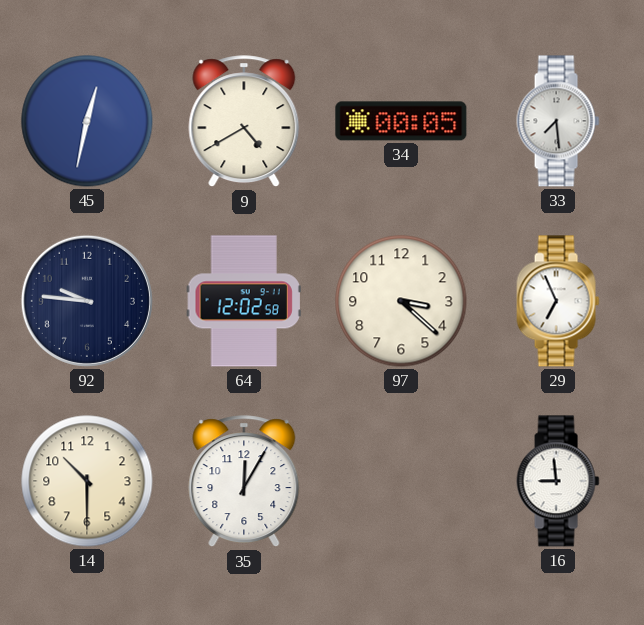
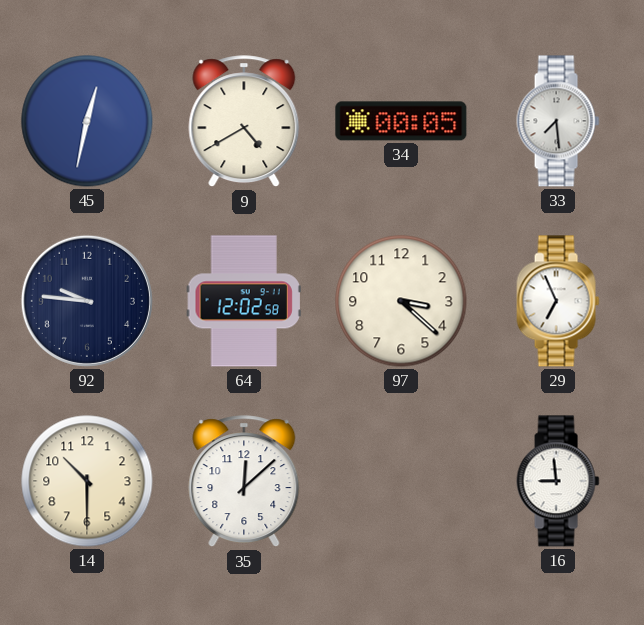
35: 12:05 -> 12:08 (244, 482)
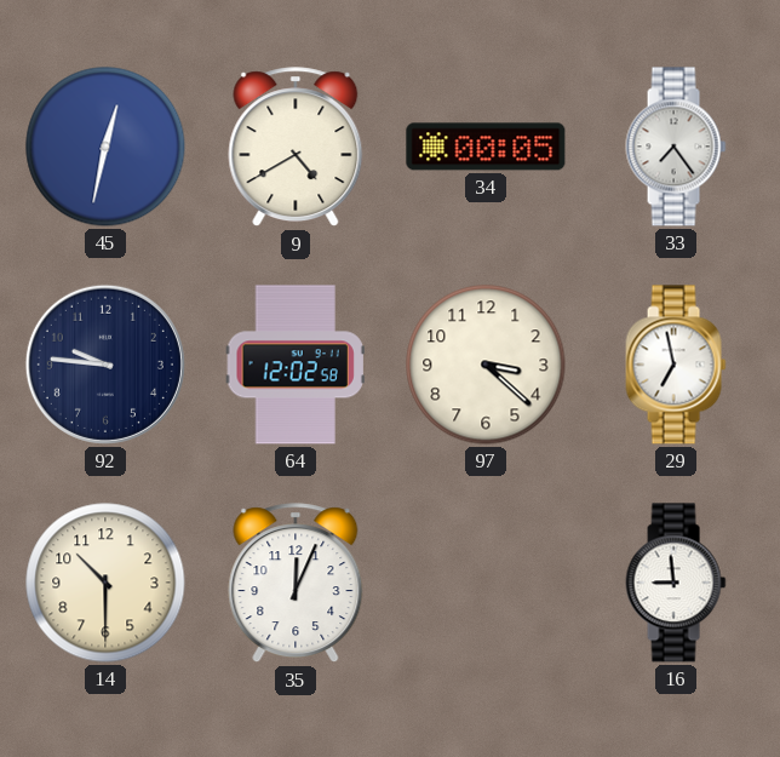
33: 7:29 -> 7:24 (676, 147)
29: 6:56 -> 6:58 (676, 365)
35: 12:08 -> 12:04 (296, 584)
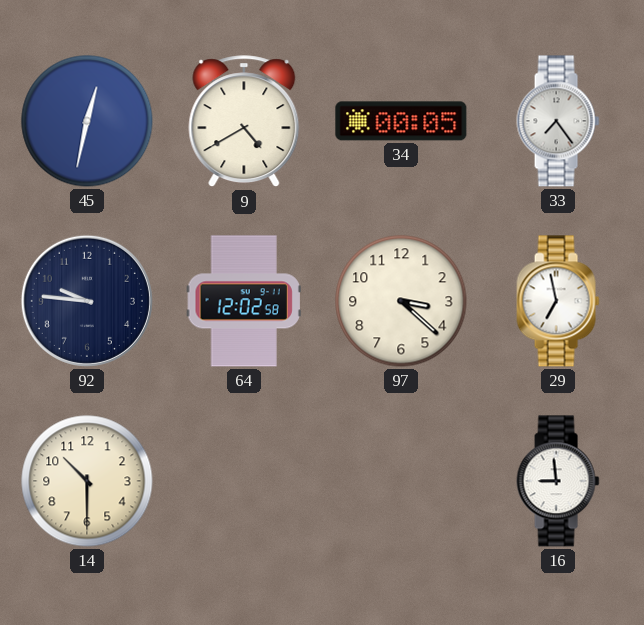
35: 12:04 -> none (296, 584)
